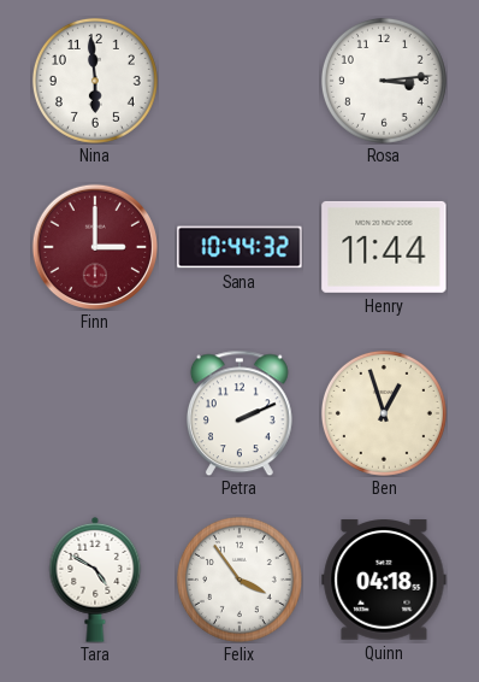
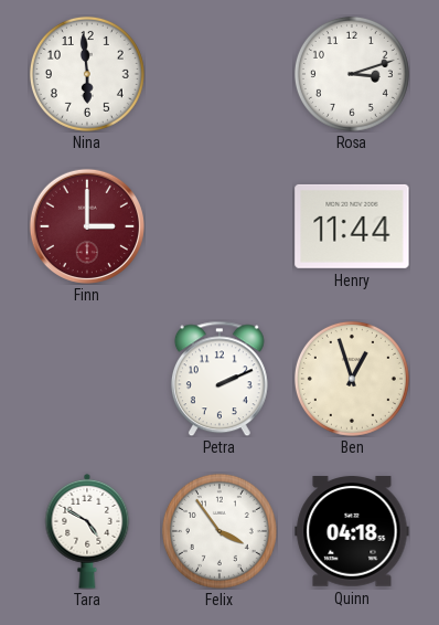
Rosa: 3:14 -> 3:12 (352, 74)
Sana: 10:44 -> none (239, 247)
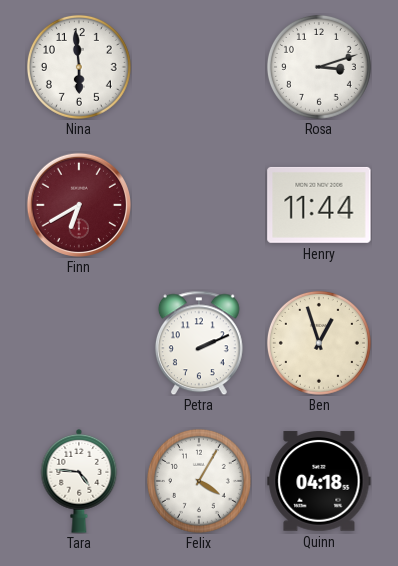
Finn: 3:00 -> 6:40 (78, 204)
Tara: 4:50 -> 4:46 (79, 481)
Felix: 3:54 -> 4:05 (199, 481)
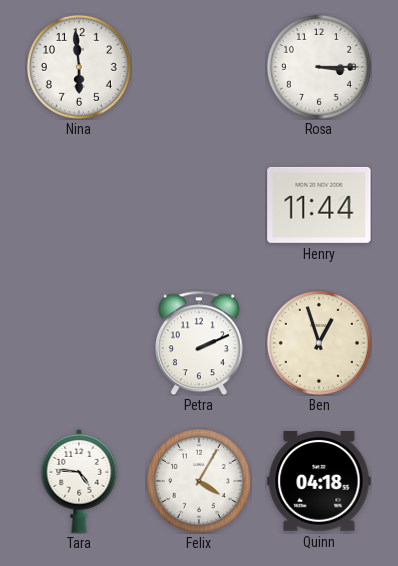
Rosa: 3:12 -> 3:15 (319, 67)
Finn: 6:40 -> none (78, 204)
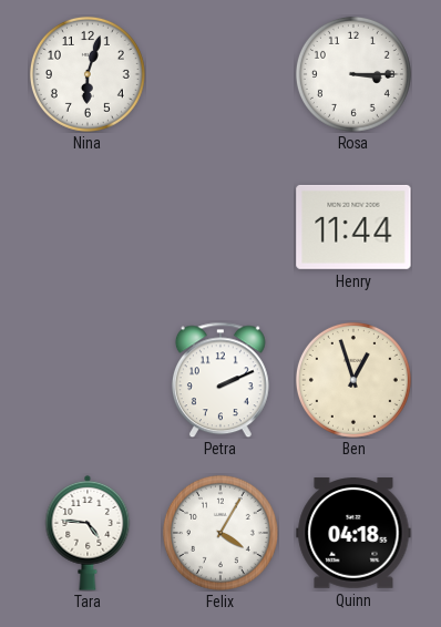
Nina: 5:59 -> 6:03 (88, 74)
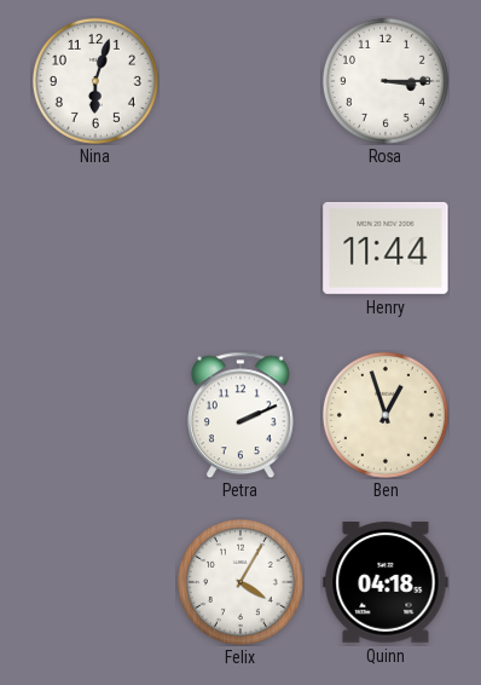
Tara: 4:46 -> none (88, 533)
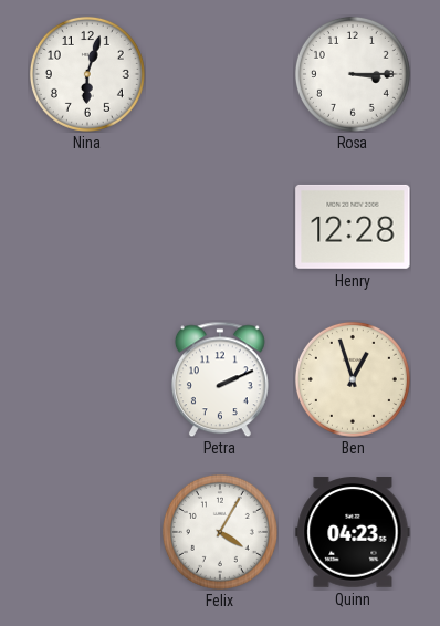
Henry: 11:44 -> 12:28 (353, 227)
Quinn: 04:18 -> 04:23 (353, 532)
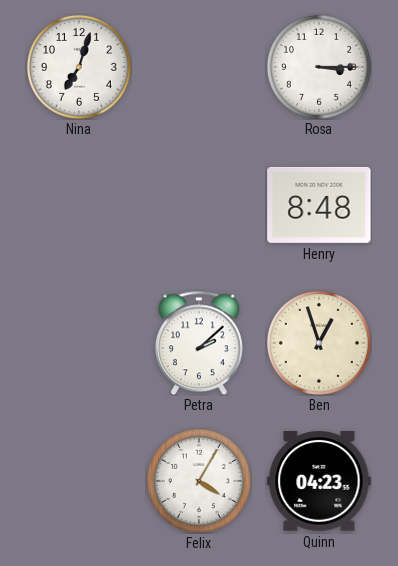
Nina: 6:03 -> 7:03 (79, 67)
Henry: 12:28 -> 8:48 (319, 205)
Petra: 2:11 -> 2:08 (199, 343)
